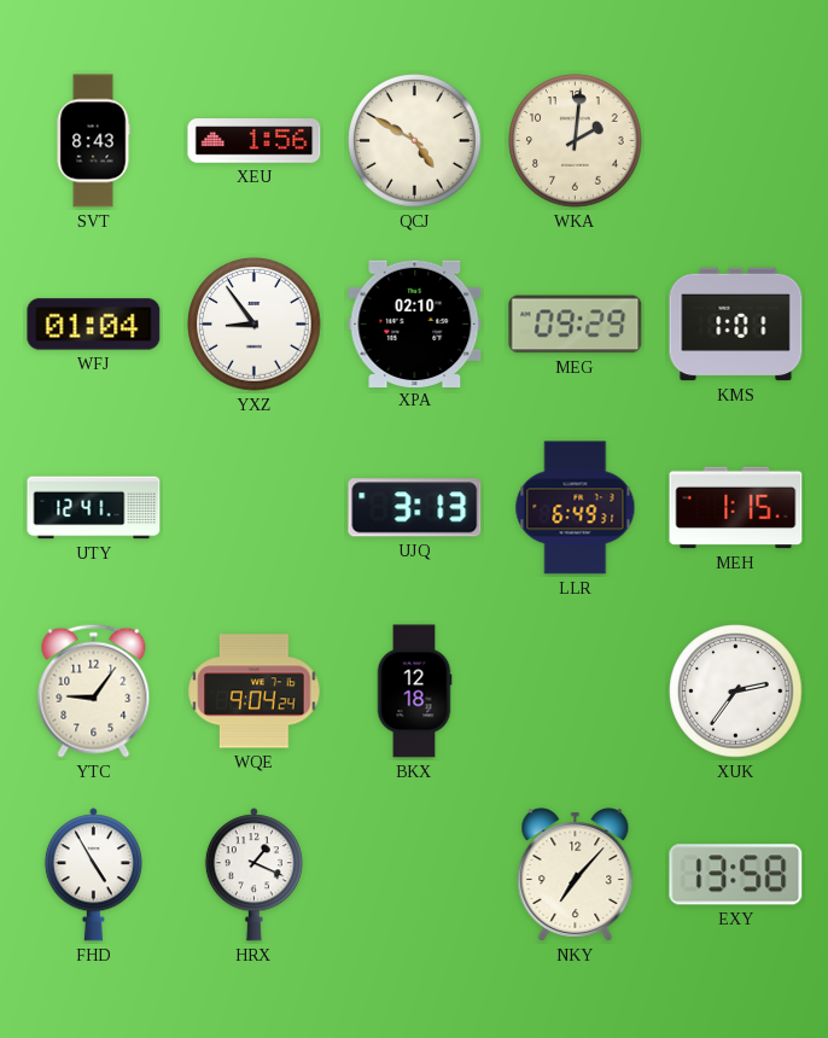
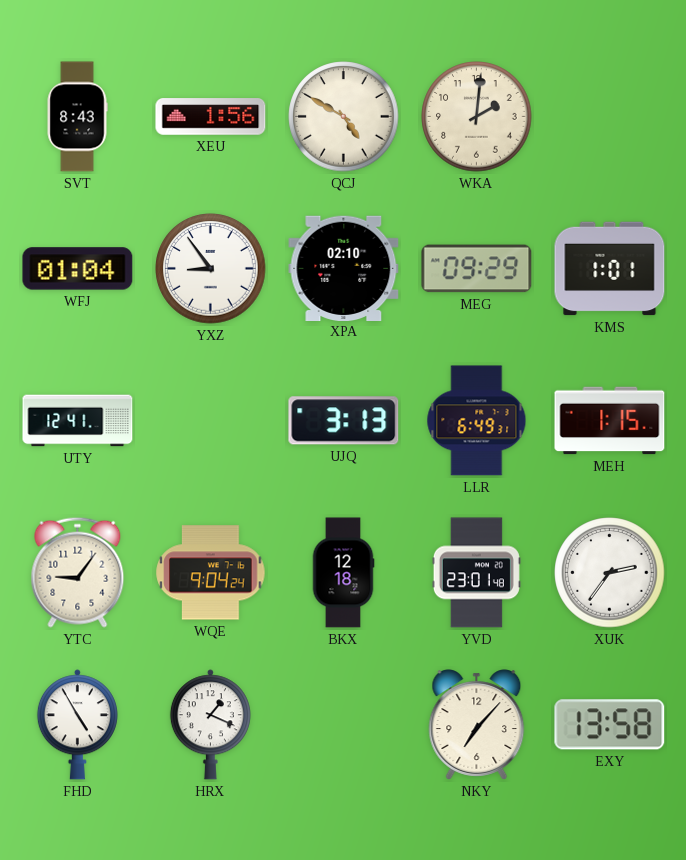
YVD: none -> 23:01 (476, 573)
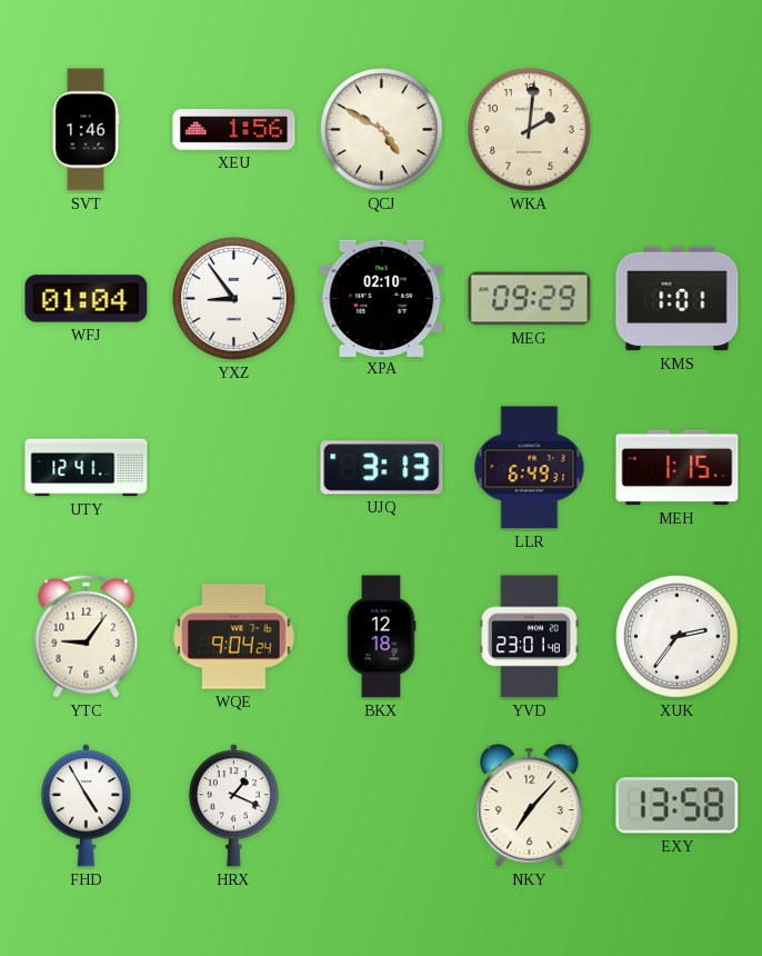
SVT: 8:43 -> 1:46 (86, 130)
